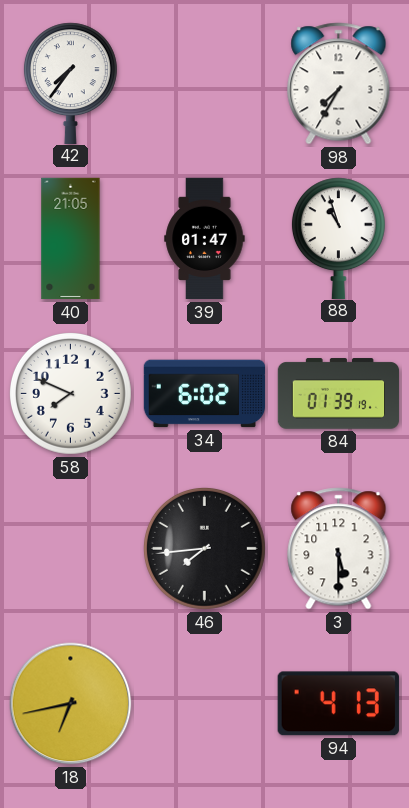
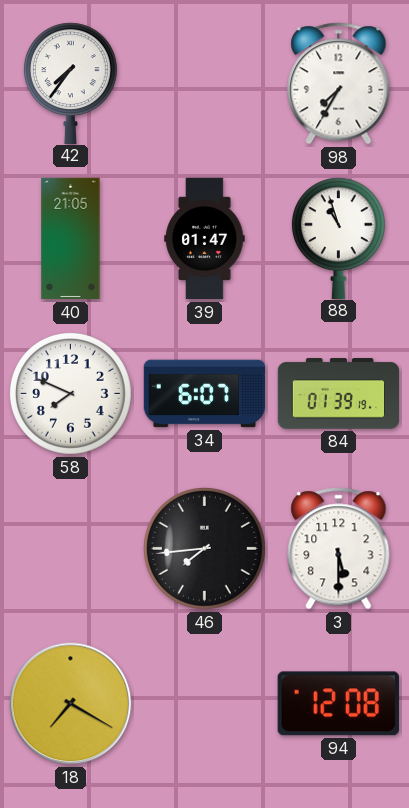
34: 6:02 -> 6:07 (205, 394)
18: 6:43 -> 7:20 (71, 704)
94: 4:13 -> 12:08 (338, 704)
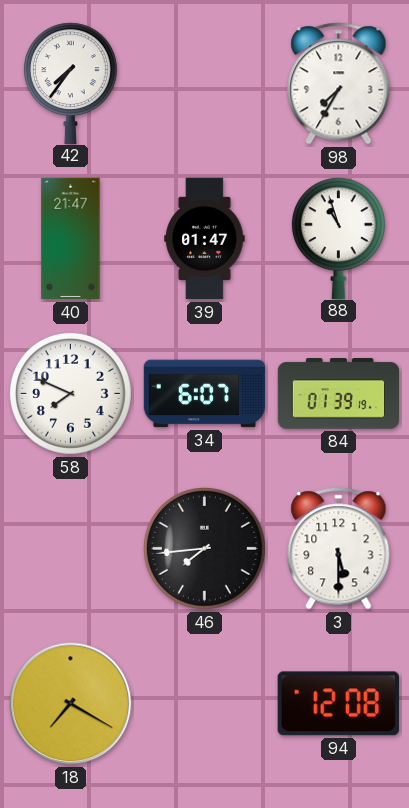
40: 21:05 -> 21:47 (71, 239)
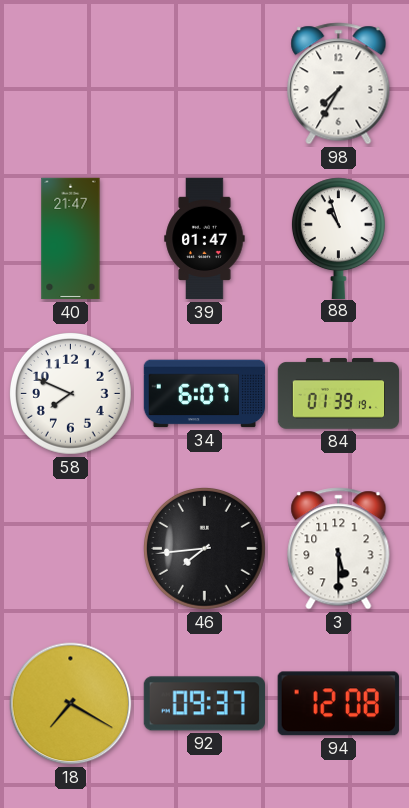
42: 7:36 -> none (70, 83)
92: none -> 09:37 (204, 704)
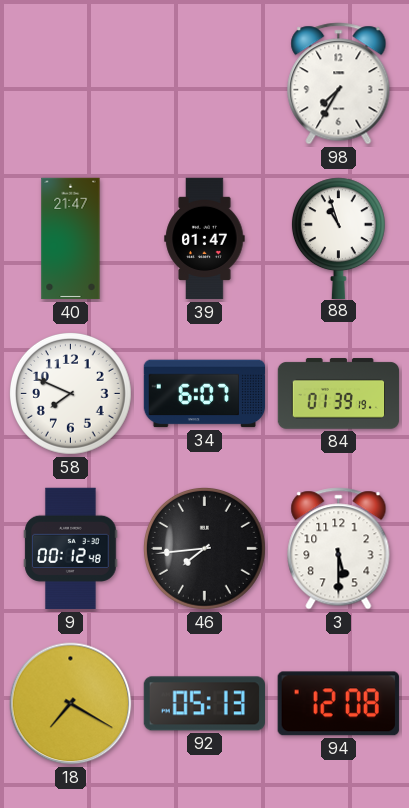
9: none -> 00:12 (71, 549)
92: 09:37 -> 05:13 (204, 704)
